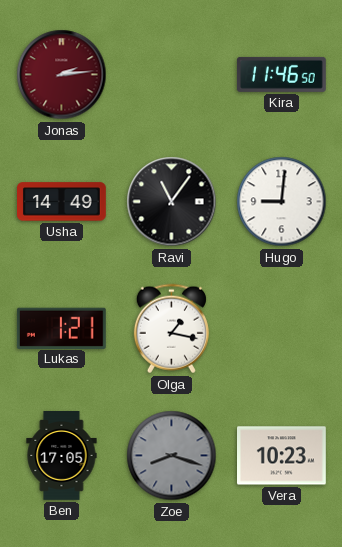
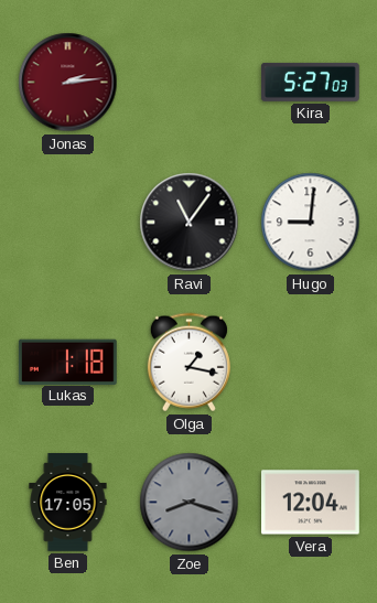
Kira: 11:46 -> 5:27 (310, 82)
Usha: 14:49 -> none (62, 202)
Lukas: 1:21 -> 1:18 (67, 362)
Vera: 10:23 -> 12:04 (311, 503)
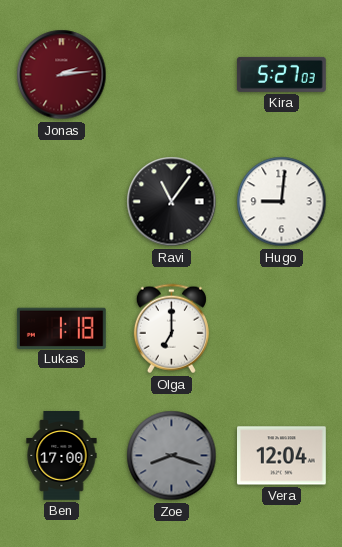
Olga: 1:17 -> 7:00 (171, 329)
Ben: 17:05 -> 17:00 (62, 456)
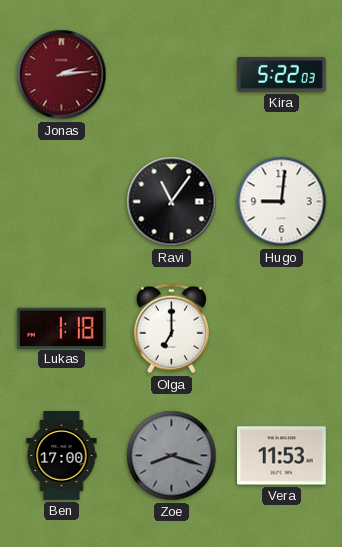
Kira: 5:27 -> 5:22 (281, 74)
Vera: 12:04 -> 11:53 (282, 456)
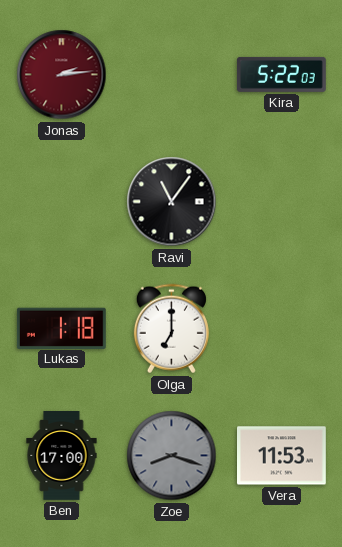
Hugo: 9:01 -> none (282, 202)
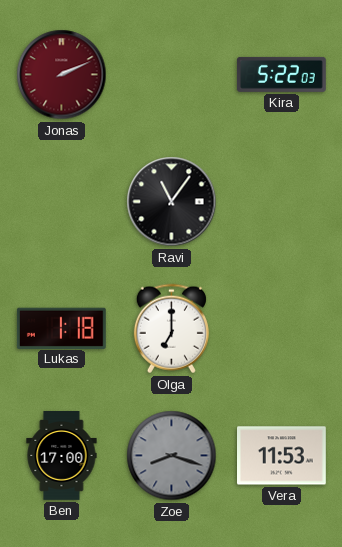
Jonas: 2:14 -> 2:11 (62, 75)
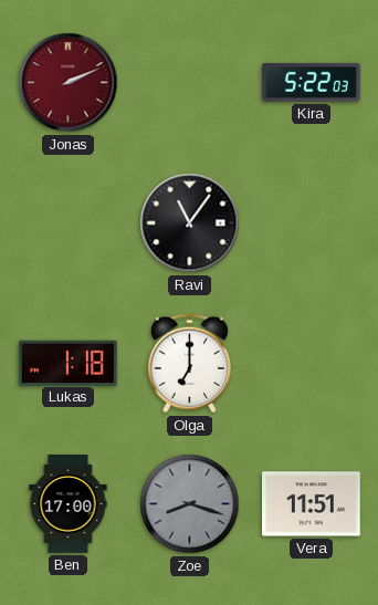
Vera: 11:53 -> 11:51 (312, 504)
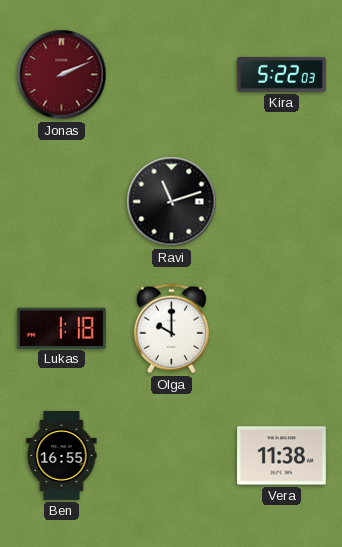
Ravi: 11:06 -> 11:12 (172, 202)
Olga: 7:00 -> 10:00 (171, 329)
Ben: 17:00 -> 16:55 (62, 456)
Zoe: 8:18 -> none (190, 504)
Vera: 11:51 -> 11:38 (282, 456)
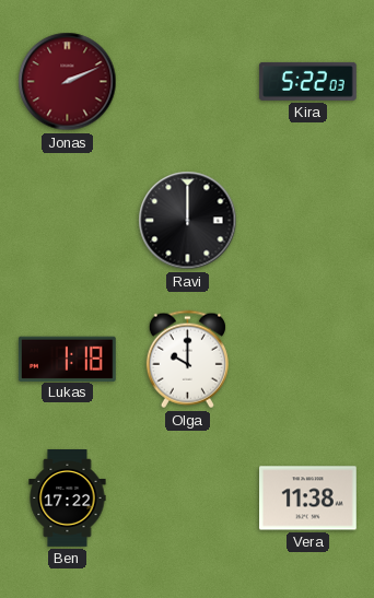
Ravi: 11:12 -> 12:00 (188, 221)
Ben: 16:55 -> 17:22 (68, 499)
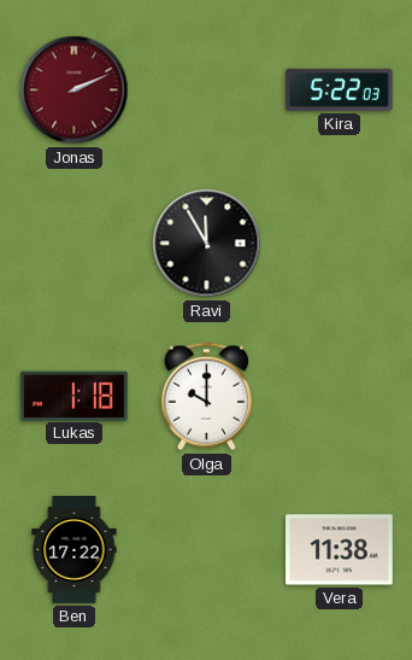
Ravi: 12:00 -> 11:55 (207, 244)
